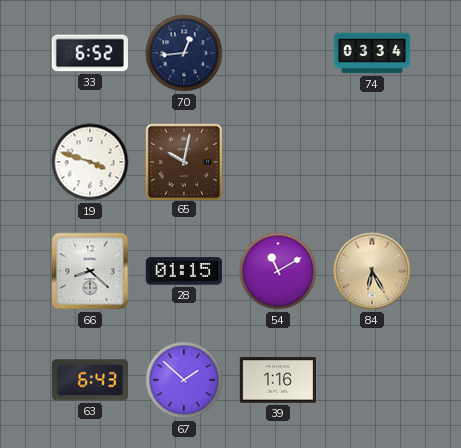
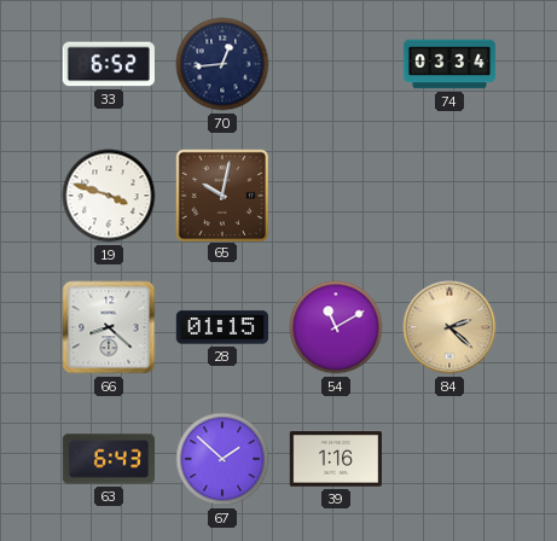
84: 6:25 -> 2:22 (449, 327)
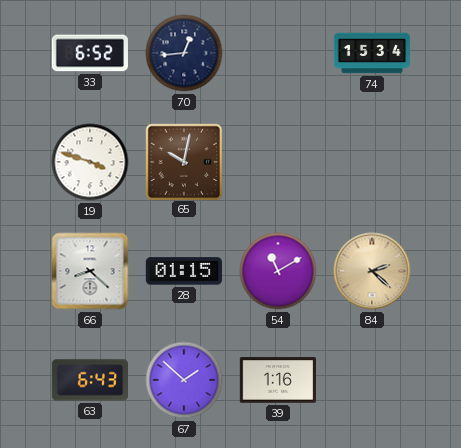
74: 03:34 -> 15:34 (372, 53)
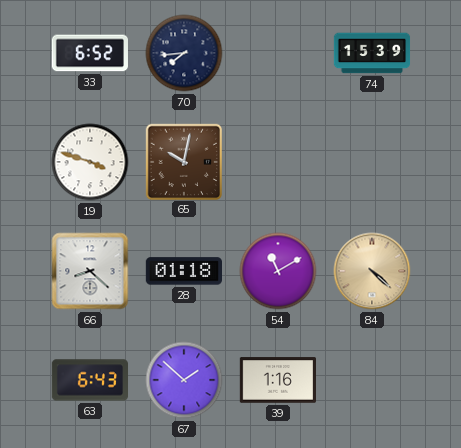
70: 12:44 -> 7:44 (184, 53)
74: 15:34 -> 15:39 (372, 53)
28: 01:15 -> 01:18 (183, 271)
84: 2:22 -> 4:22 (372, 271)
